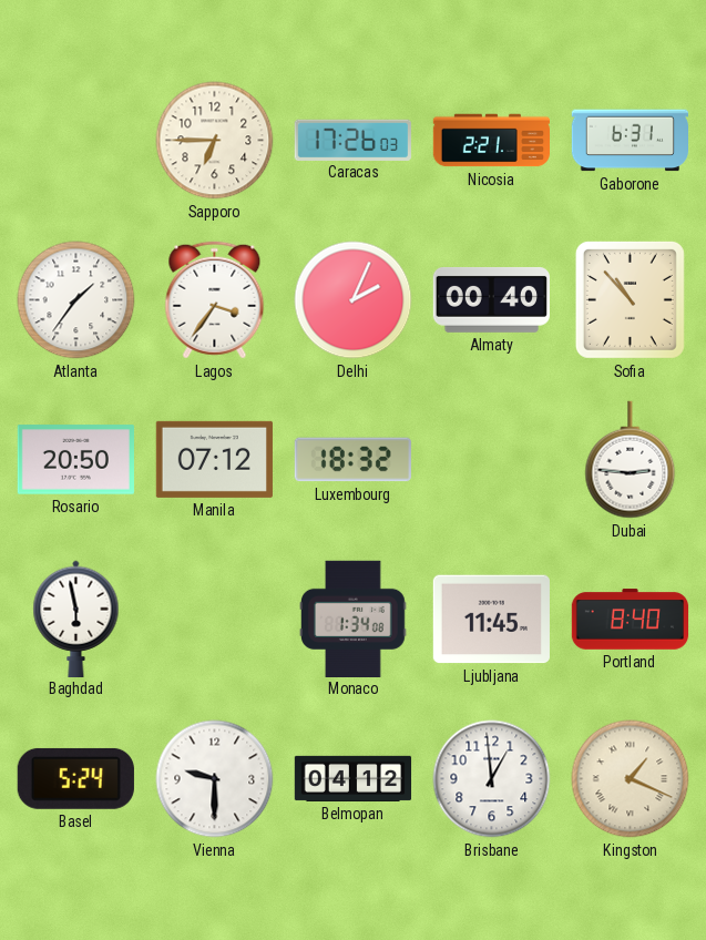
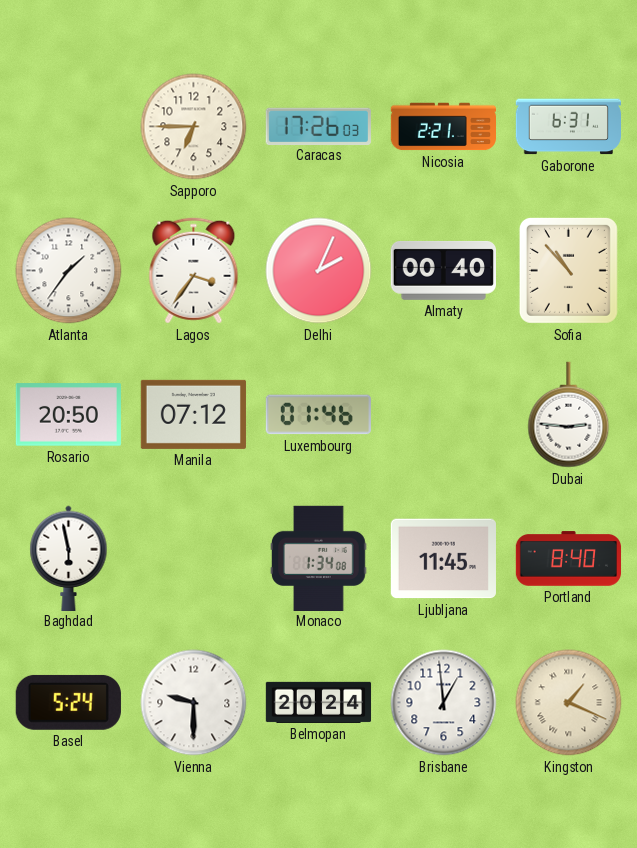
Luxembourg: 18:32 -> 01:46 (318, 415)
Belmopan: 04:12 -> 20:24 (319, 702)
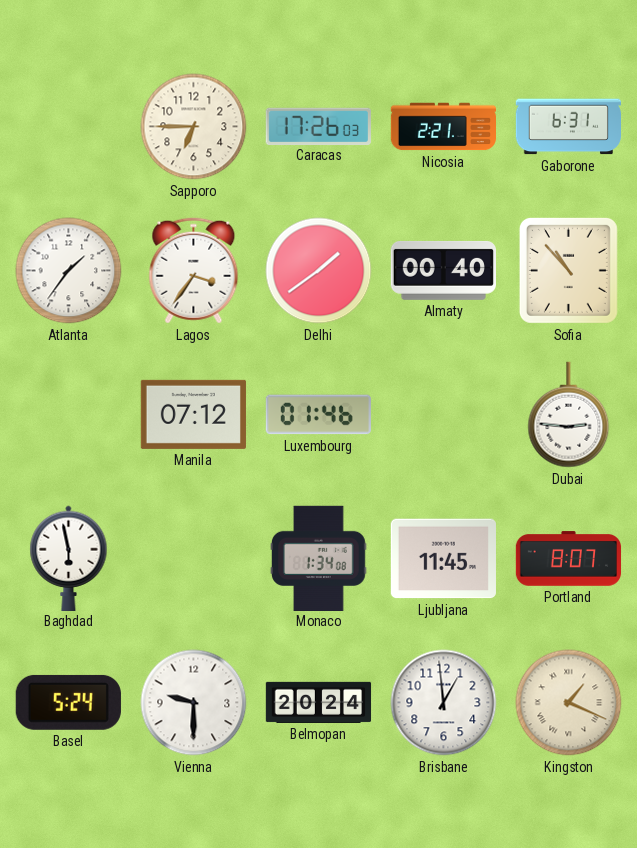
Delhi: 2:04 -> 1:39 (319, 271)
Rosario: 20:50 -> none (68, 415)
Portland: 8:40 -> 8:07 (569, 559)
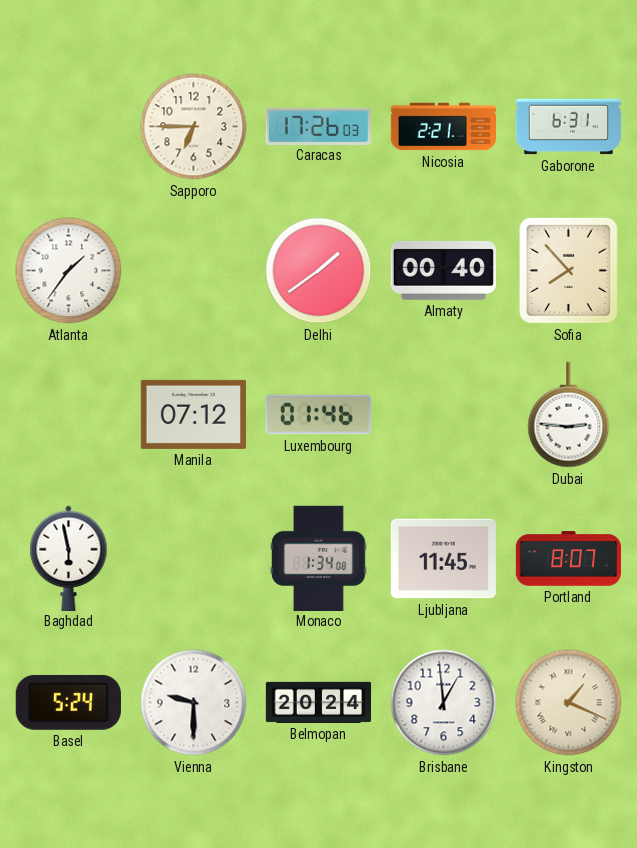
Lagos: 3:36 -> none (194, 271)
Sofia: 10:53 -> 7:53 (568, 270)
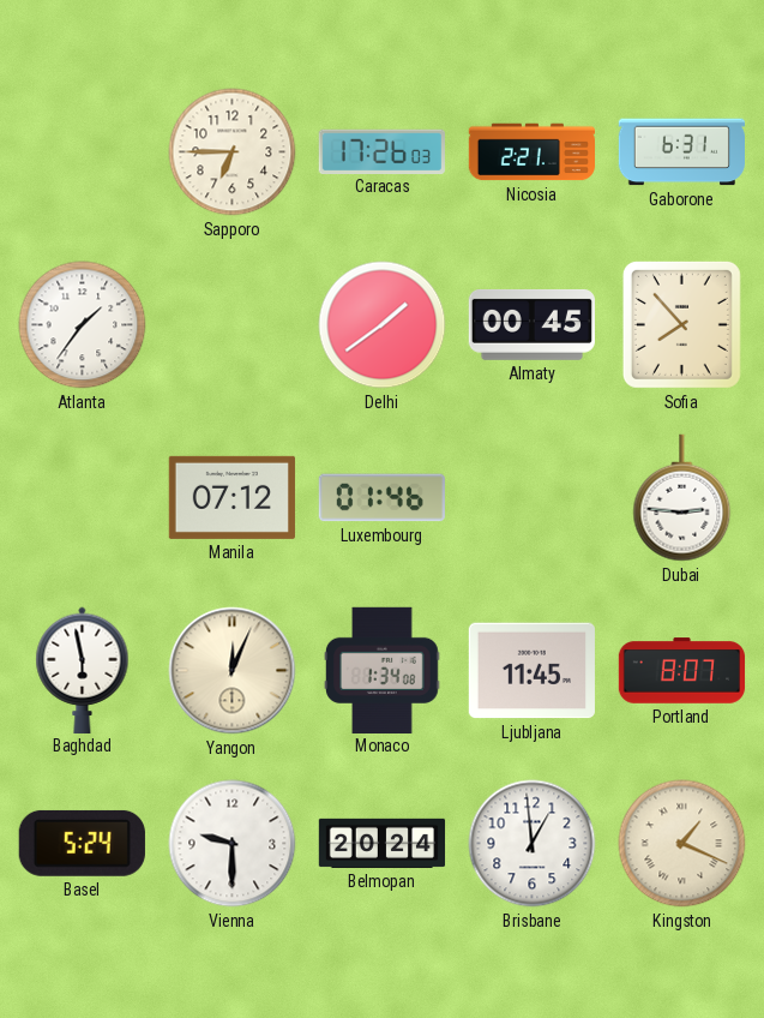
Almaty: 00:40 -> 00:45 (531, 324)
Yangon: none -> 12:04 (233, 671)
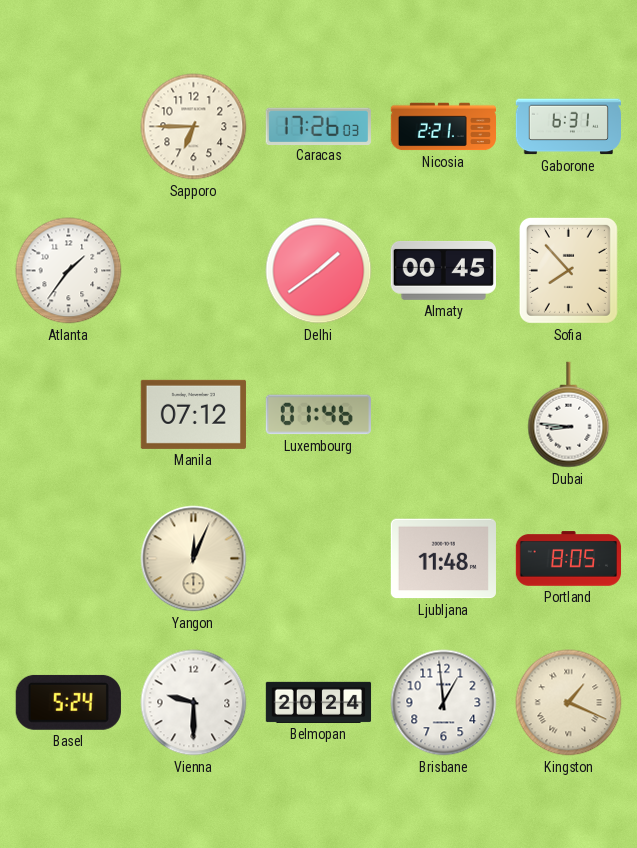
Dubai: 2:46 -> 8:46 (569, 415)
Baghdad: 5:58 -> none (83, 670)
Monaco: 1:34 -> none (383, 670)
Ljubljana: 11:45 -> 11:48 (443, 559)
Portland: 8:07 -> 8:05 (569, 559)
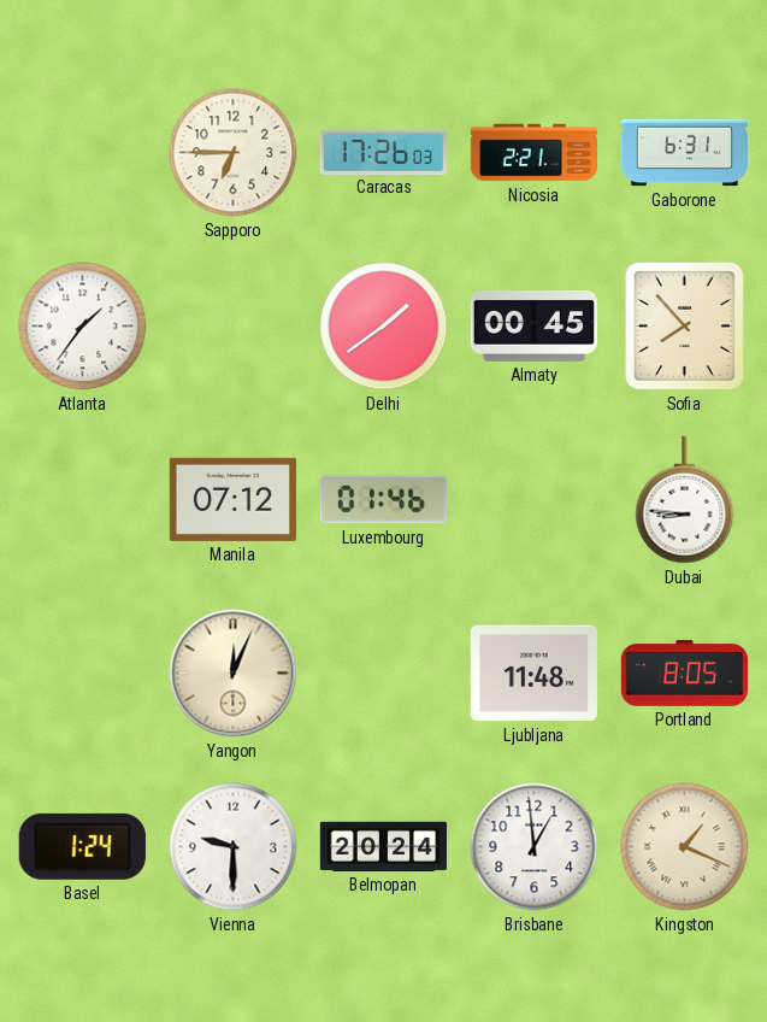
Basel: 5:24 -> 1:24 (82, 846)
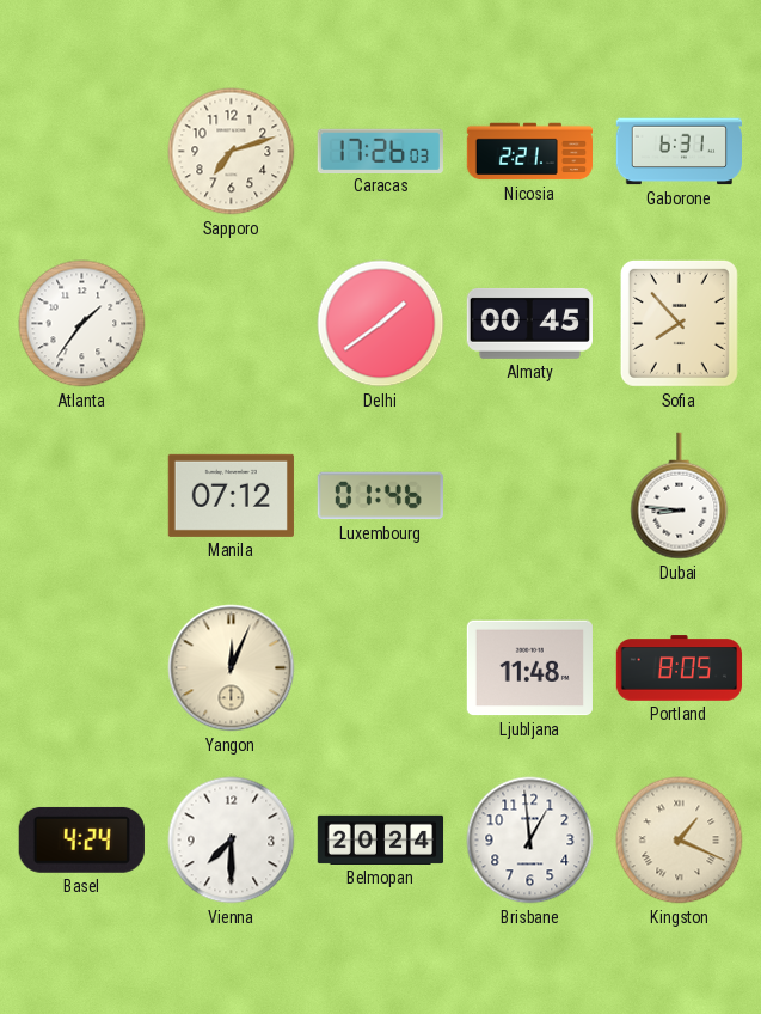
Sapporo: 6:45 -> 7:12 (232, 152)
Basel: 1:24 -> 4:24 (81, 839)
Vienna: 9:30 -> 7:30 (232, 841)
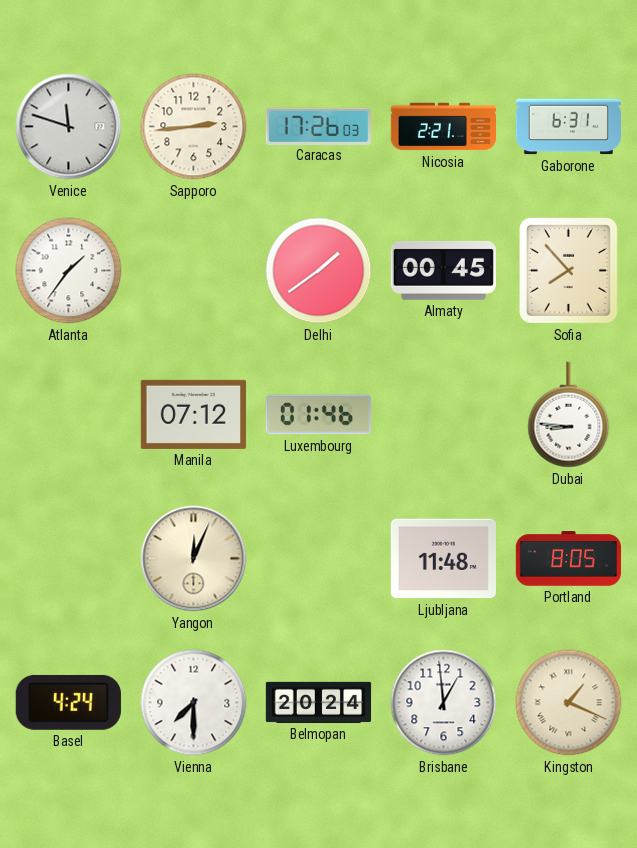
Venice: none -> 11:48 (69, 127)
Sapporo: 7:12 -> 2:44 (194, 127)
